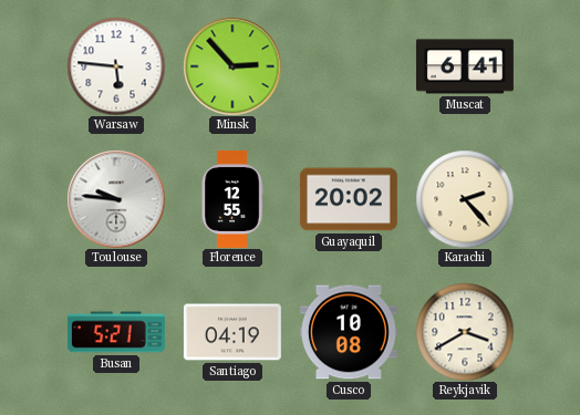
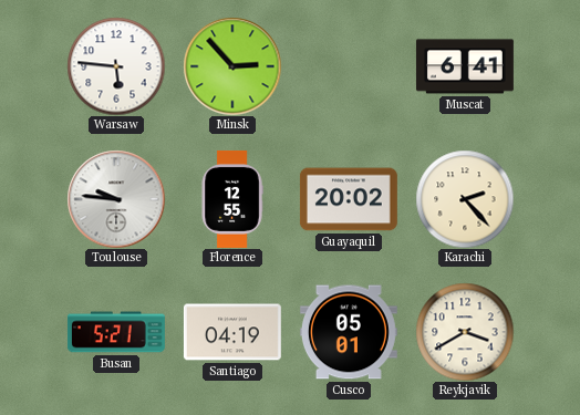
Cusco: 10:08 -> 05:01 (349, 332)
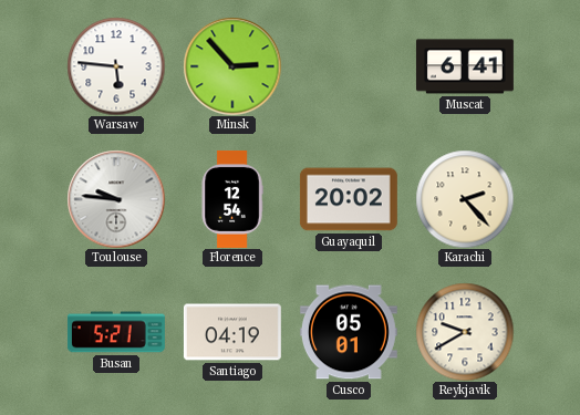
Florence: 12:55 -> 12:54 (232, 199)
Reykjavik: 3:40 -> 9:40 (465, 332)
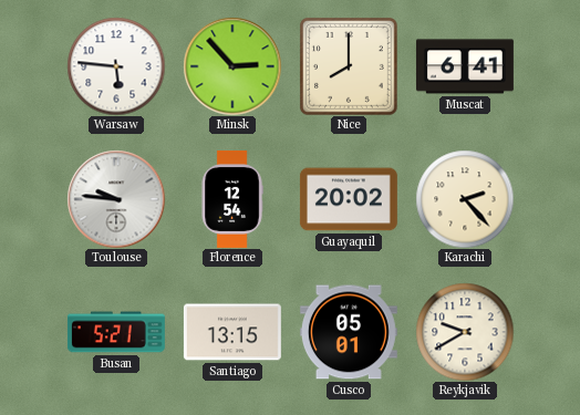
Nice: none -> 8:00 (349, 66)
Santiago: 04:19 -> 13:15 (232, 332)
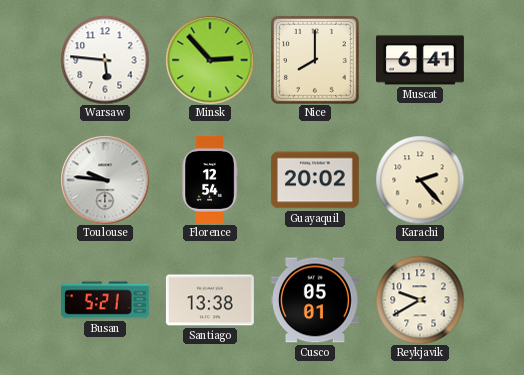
Santiago: 13:15 -> 13:38 (210, 300)
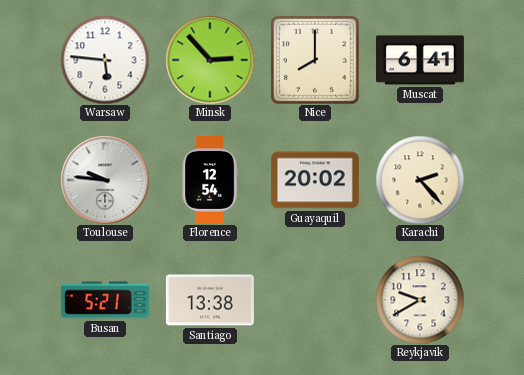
Cusco: 05:01 -> none (315, 300)
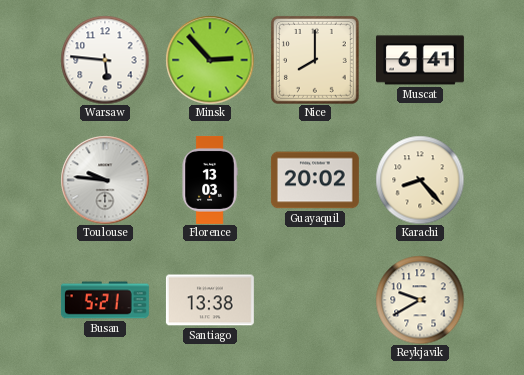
Florence: 12:54 -> 13:03 (210, 180)
Karachi: 2:23 -> 8:23 (420, 180)
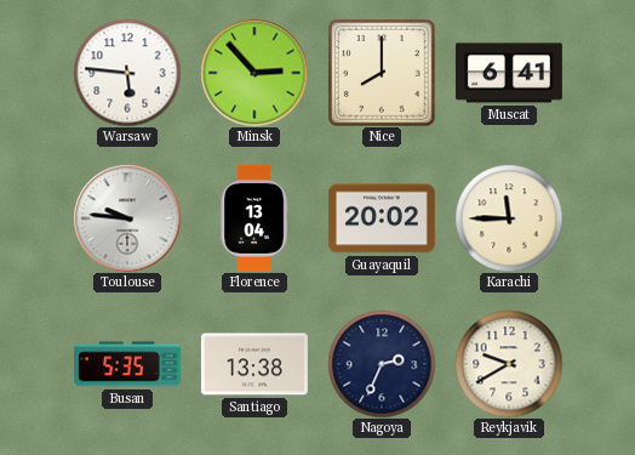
Florence: 13:03 -> 13:04 (254, 218)
Karachi: 8:23 -> 11:45 (509, 218)
Busan: 5:21 -> 5:35 (127, 364)
Nagoya: none -> 2:34 (382, 364)
